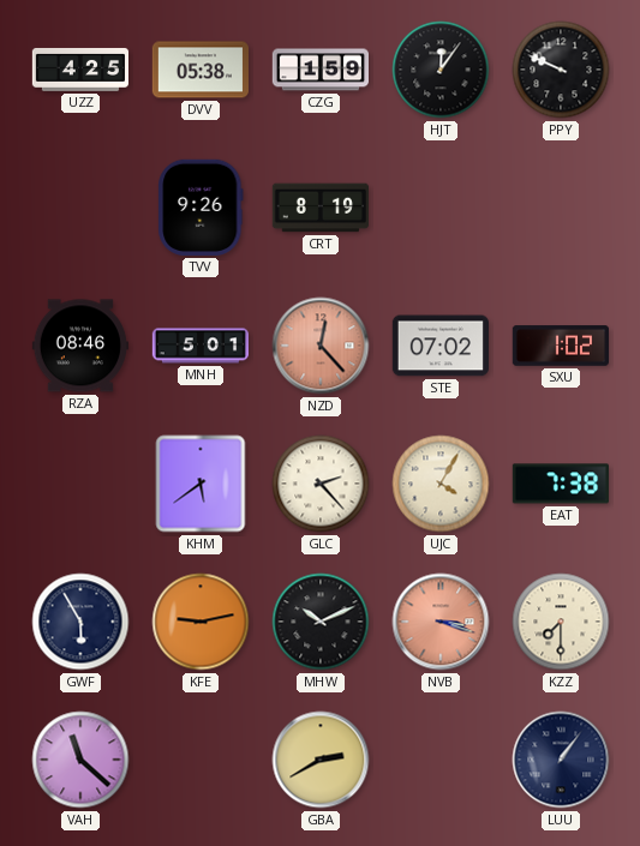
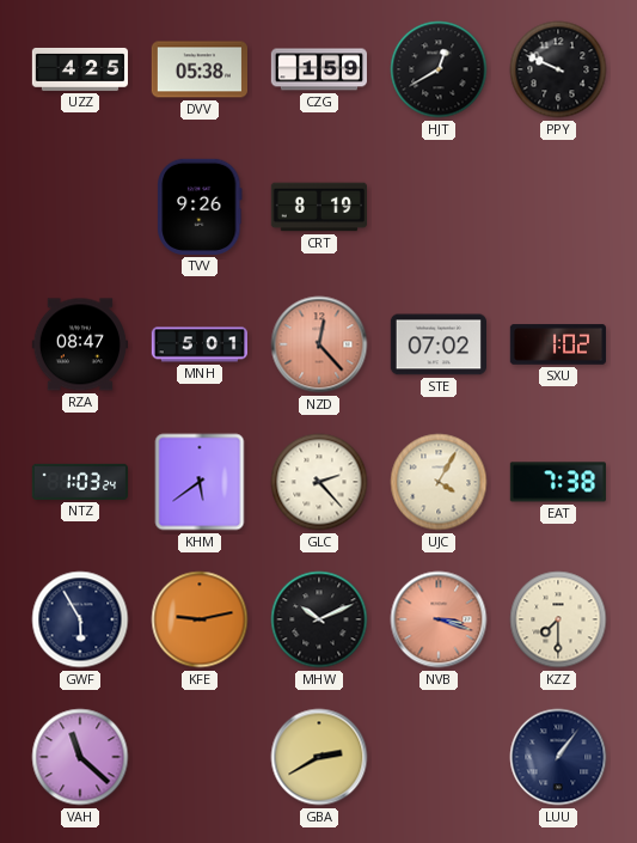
HJT: 12:06 -> 12:40 (439, 69)
RZA: 08:46 -> 08:47 (79, 344)
NTZ: none -> 1:03 (80, 482)
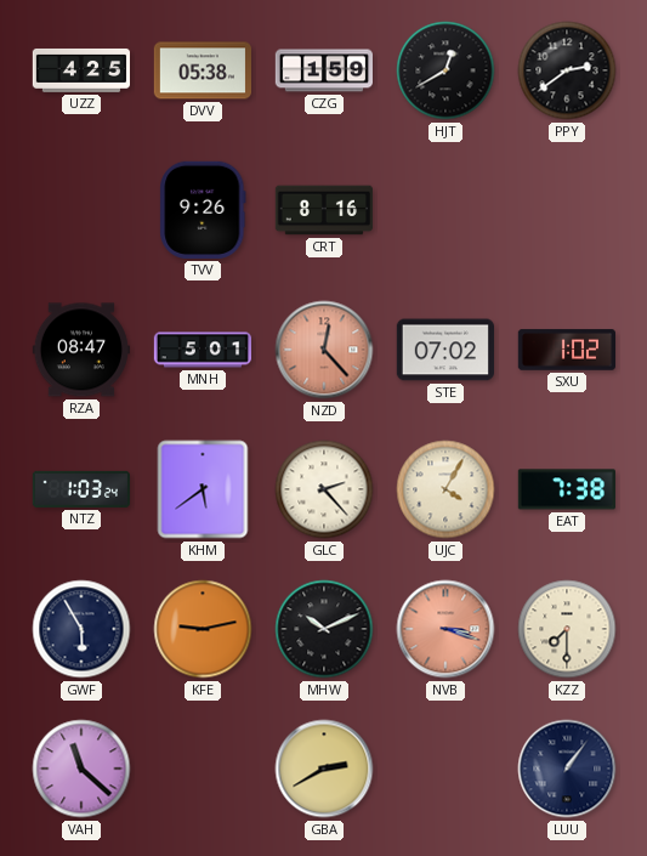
PPY: 9:49 -> 2:39 (567, 70)
CRT: 8:19 -> 8:16 (323, 210)
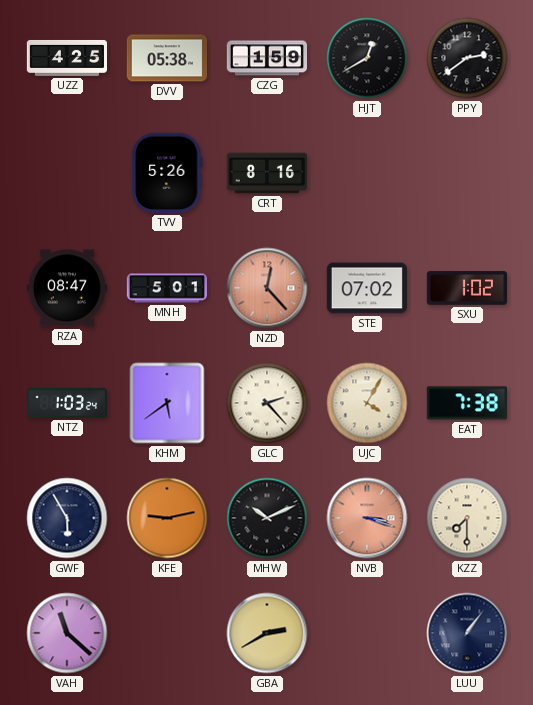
TVV: 9:26 -> 5:26 (167, 173)
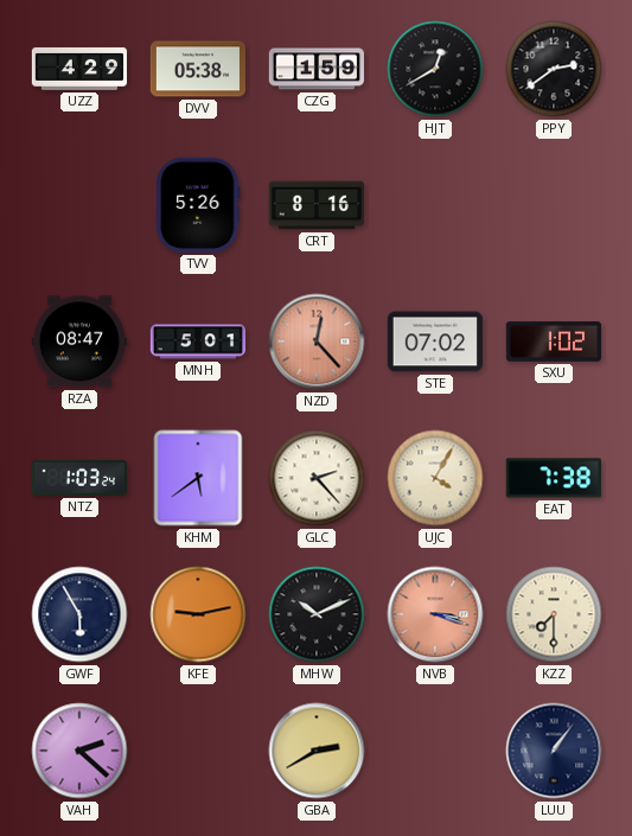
UZZ: 4:25 -> 4:29 (79, 69)
VAH: 11:22 -> 2:22 (79, 751)
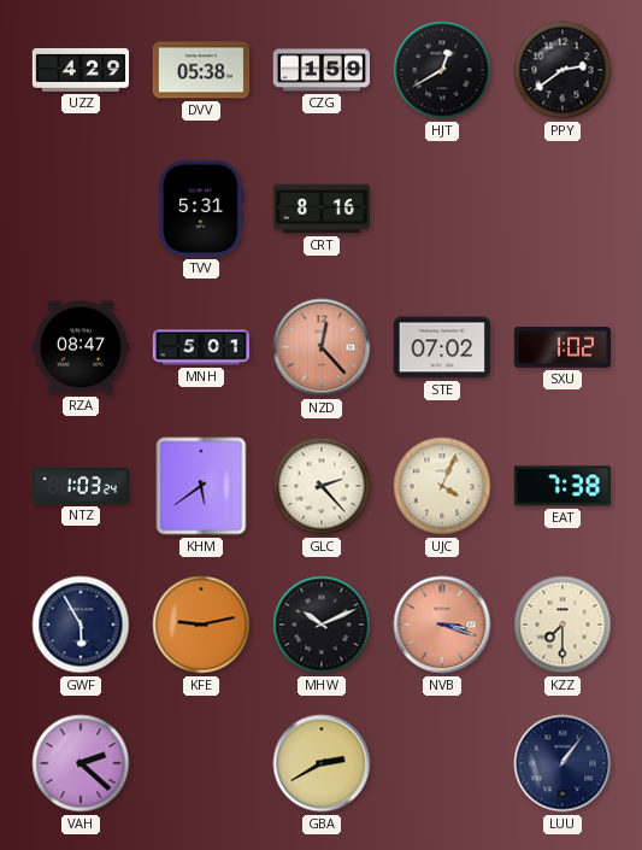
TVV: 5:26 -> 5:31 (201, 209)
UJC: 4:05 -> 4:04 (442, 486)
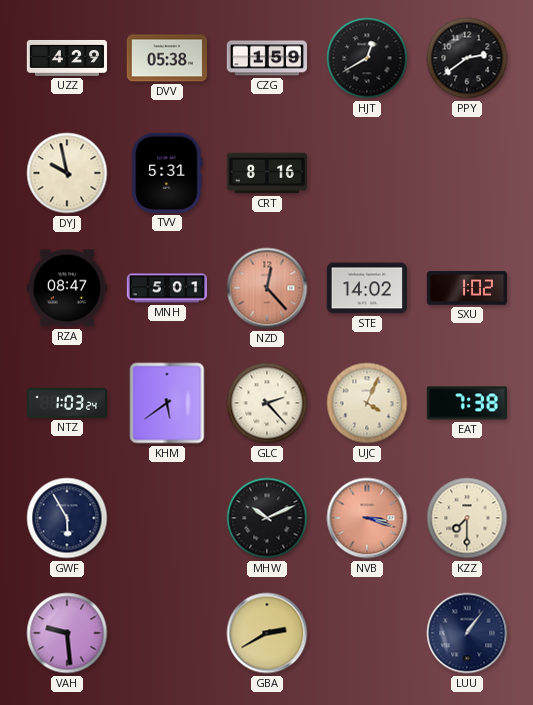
DYJ: none -> 9:58 (67, 173)
STE: 07:02 -> 14:02 (366, 288)
KFE: 9:13 -> none (201, 625)
VAH: 2:22 -> 9:29 (67, 633)
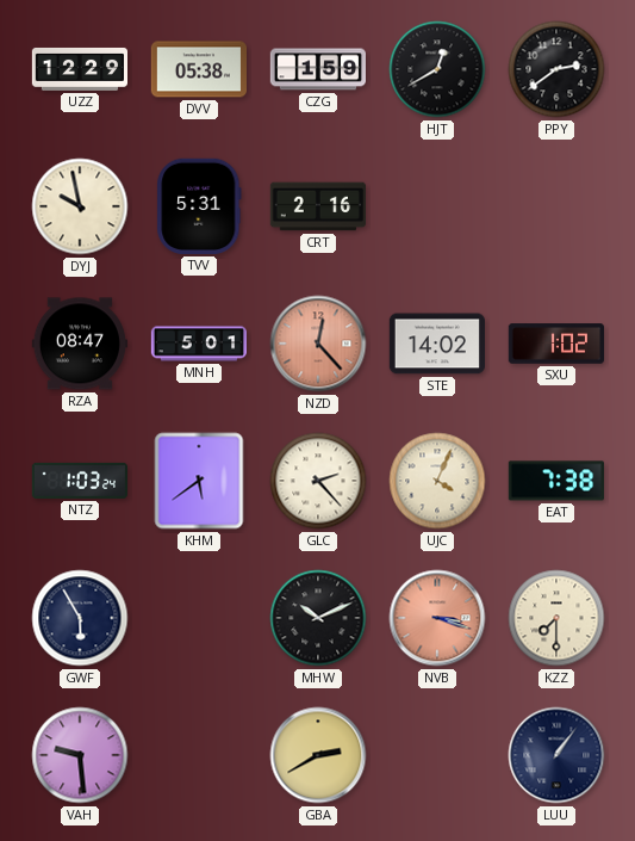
UZZ: 4:29 -> 12:29 (80, 69)
CRT: 8:16 -> 2:16 (317, 206)
